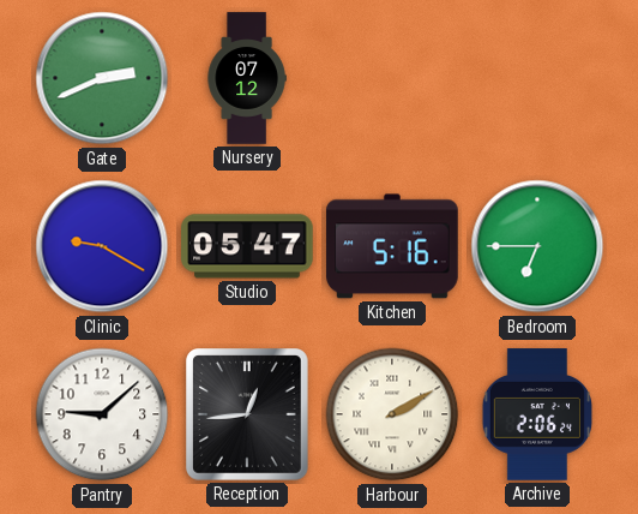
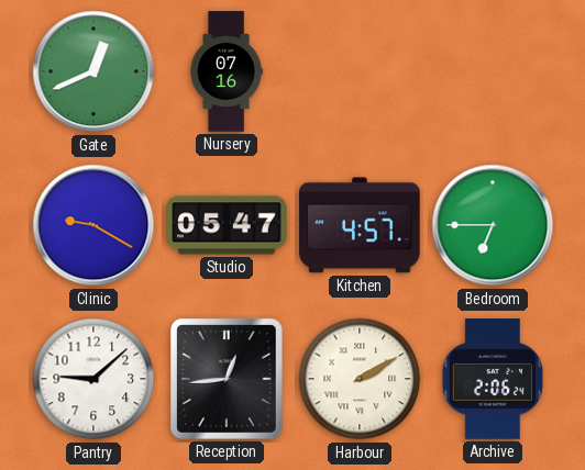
Gate: 2:41 -> 12:41 (93, 71)
Nursery: 07:12 -> 07:16 (227, 71)
Kitchen: 5:16 -> 4:57 (360, 225)
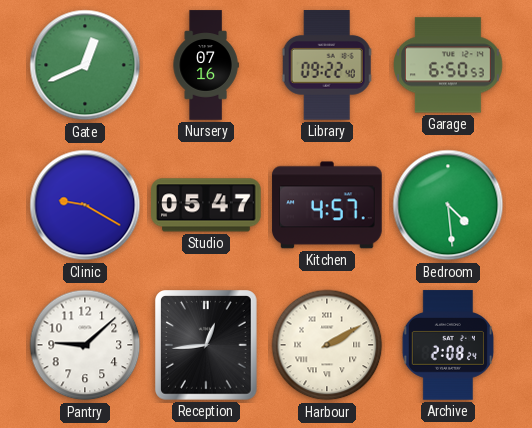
Library: none -> 09:22 (327, 65)
Garage: none -> 6:50 (449, 65)
Bedroom: 6:45 -> 4:29 (448, 205)
Archive: 2:06 -> 2:08 (447, 345)
